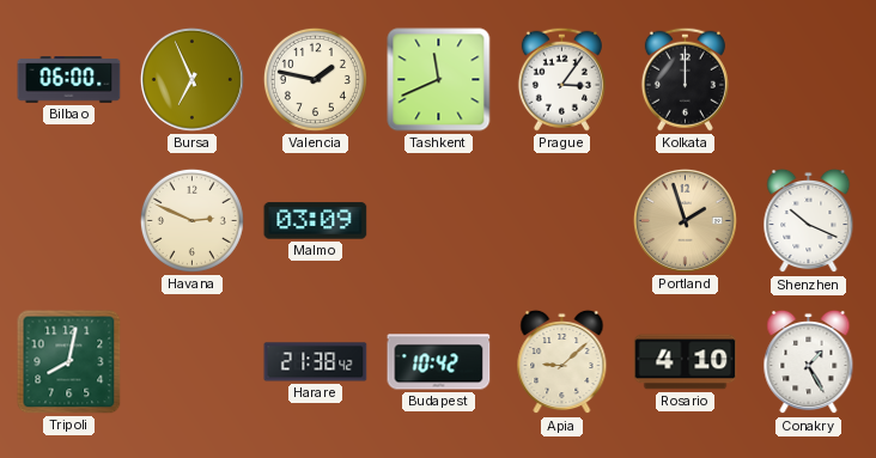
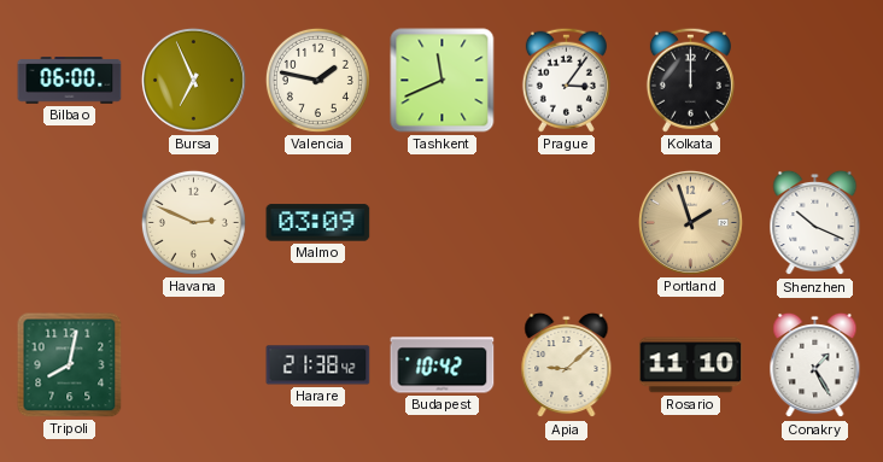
Rosario: 4:10 -> 11:10 (691, 365)
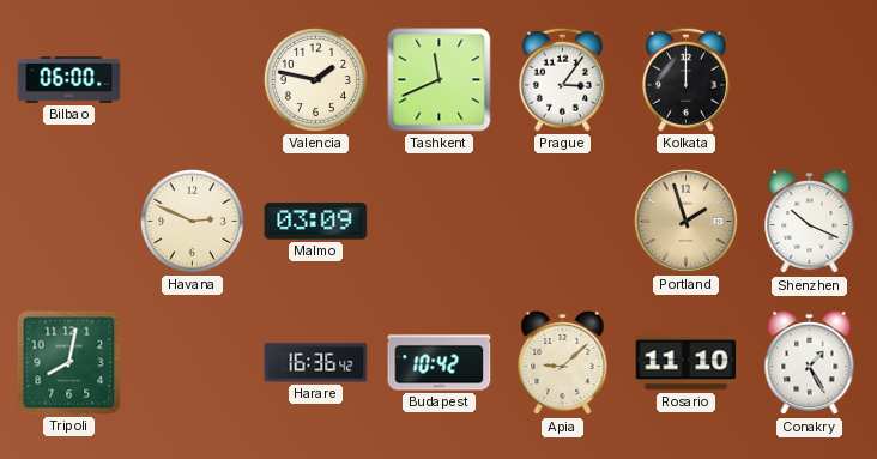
Bursa: 6:56 -> none (193, 80)
Harare: 21:38 -> 16:36 (316, 363)
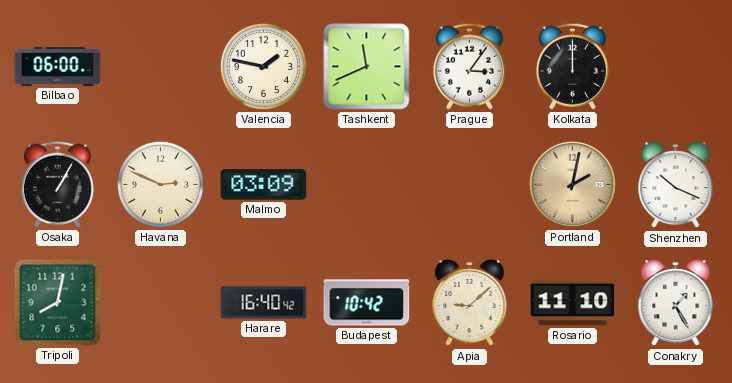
Osaka: none -> 1:05 (57, 184)
Portland: 1:57 -> 2:02 (572, 184)
Harare: 16:36 -> 16:40 (264, 303)
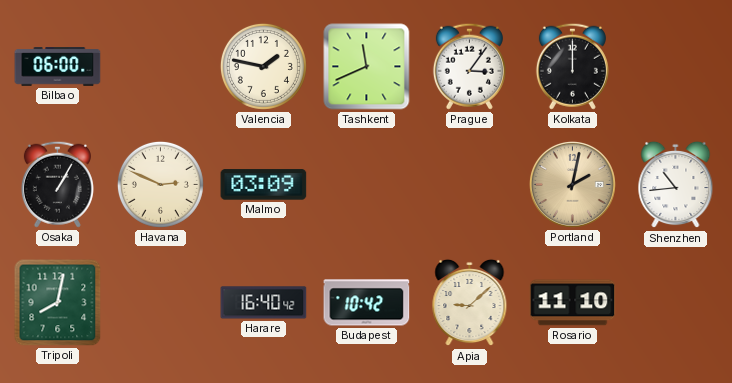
Shenzhen: 10:19 -> 10:44 (676, 185)
Conakry: 1:25 -> none (676, 303)
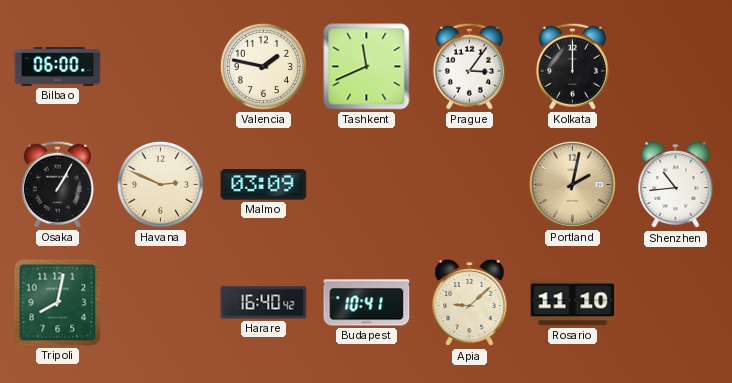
Budapest: 10:42 -> 10:41 (367, 303)
